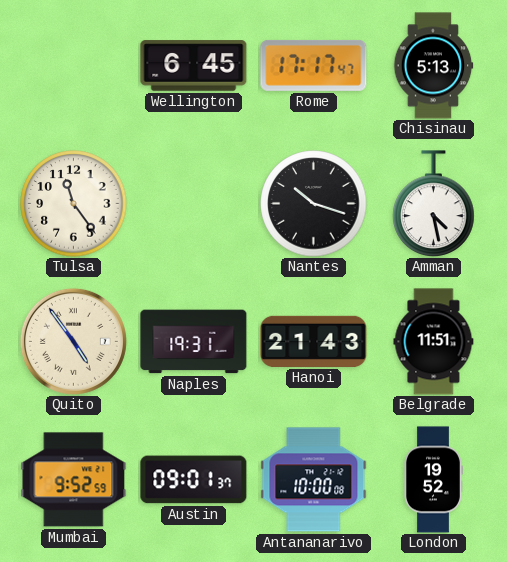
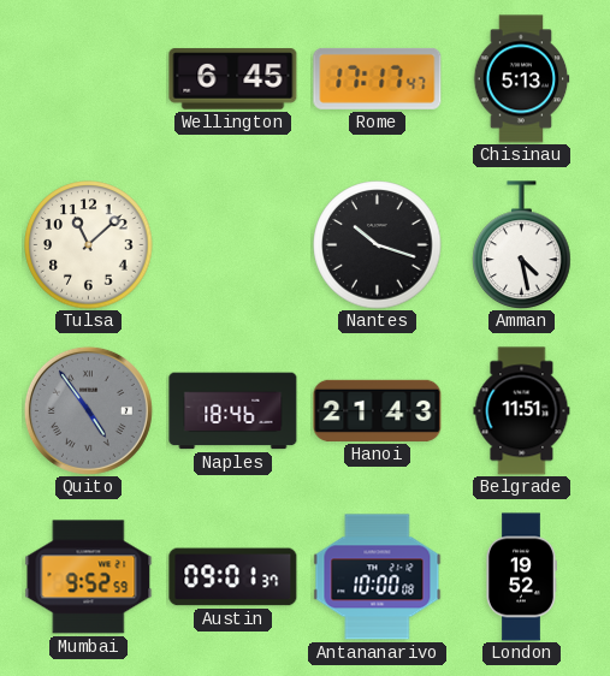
Tulsa: 11:24 -> 11:08 (89, 245)
Quito dial: cream -> grey (88, 410)
Naples: 19:31 -> 18:46 (233, 411)
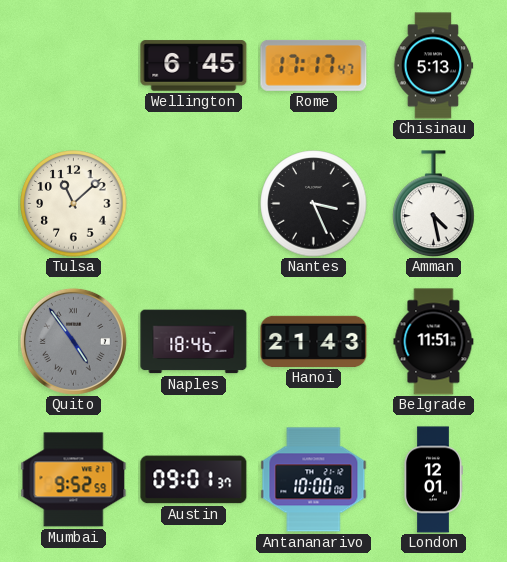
Nantes: 10:18 -> 3:26 (314, 204)
London: 19:52 -> 12:01 (433, 480)
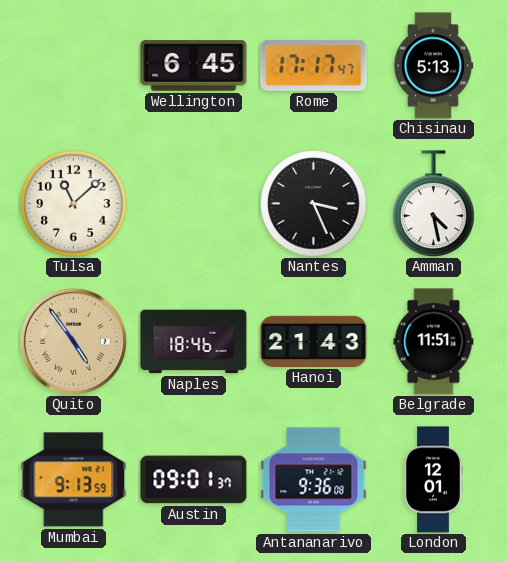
Quito dial: grey -> champagne (73, 341)
Mumbai: 9:52 -> 9:13 (74, 480)
Antananarivo: 10:00 -> 9:36 (314, 480)
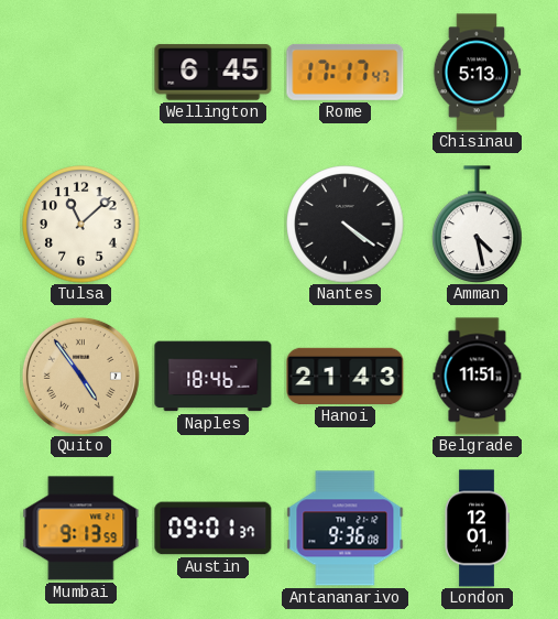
Nantes: 3:26 -> 4:21 (346, 225)
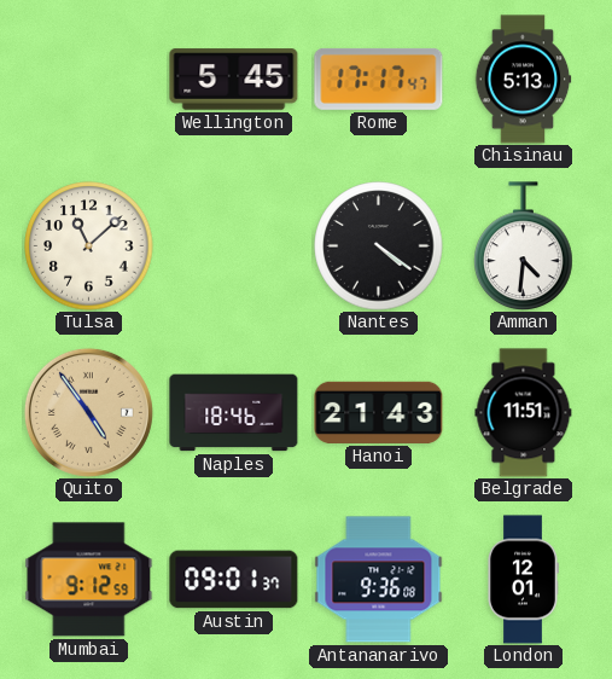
Wellington: 6:45 -> 5:45 (234, 80)
Amman: 4:28 -> 4:31 (524, 245)
Mumbai: 9:13 -> 9:12 (89, 580)
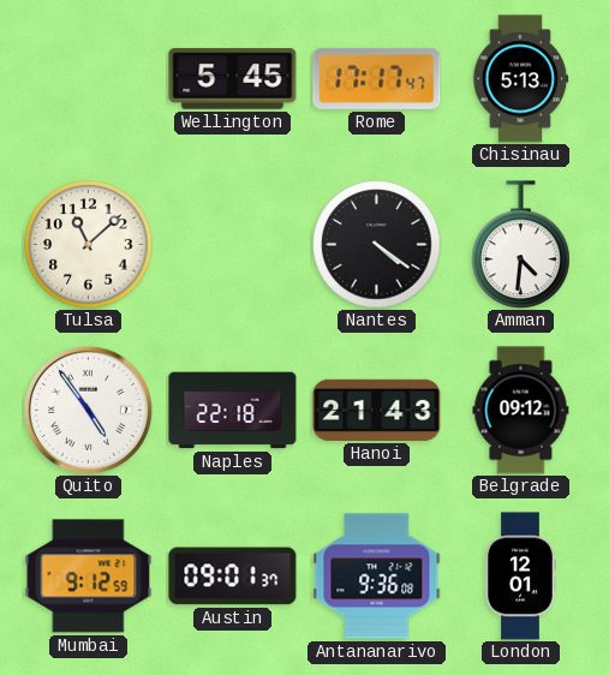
Quito dial: champagne -> white (88, 410)
Naples: 18:46 -> 22:18 (233, 411)
Belgrade: 11:51 -> 09:12 (521, 411)
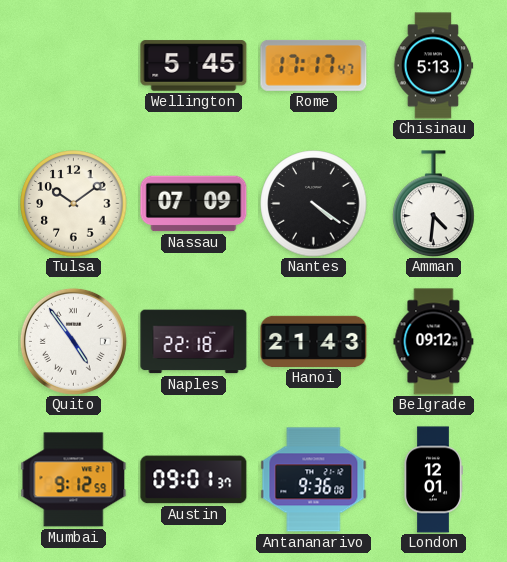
Tulsa: 11:08 -> 10:09 (74, 204)
Nassau: none -> 07:09 (194, 204)
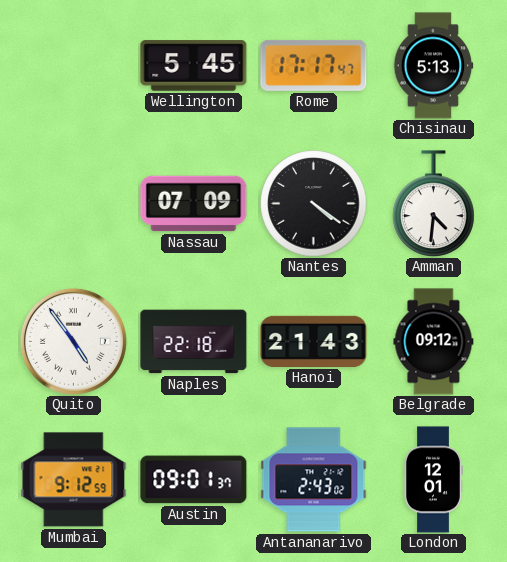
Tulsa: 10:09 -> none (74, 204)
Antananarivo: 9:36 -> 2:43 (314, 480)
